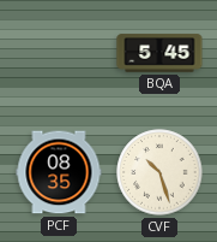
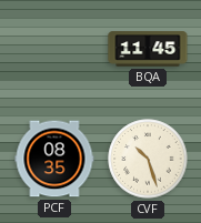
BQA: 5:45 -> 11:45 (148, 49)
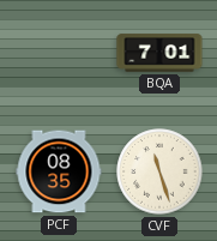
BQA: 11:45 -> 7:01 (159, 53)
CVF: 10:27 -> 11:27 (159, 171)
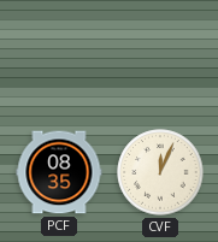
BQA: 7:01 -> none (159, 53)
CVF: 11:27 -> 12:04 (160, 172)
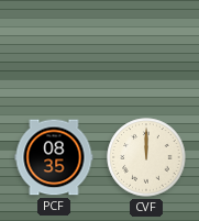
CVF: 12:04 -> 12:00 (146, 157)
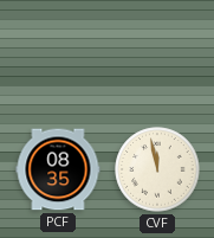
CVF: 12:00 -> 11:58 (157, 169)
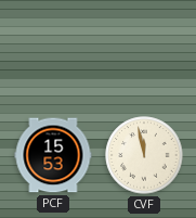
PCF: 08:35 -> 15:53 (53, 155)
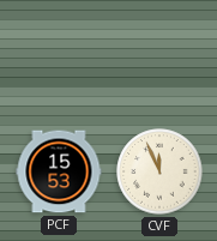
CVF: 11:58 -> 11:56 (159, 171)
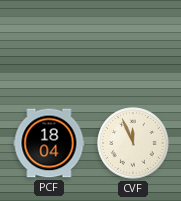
PCF: 15:53 -> 18:04 (49, 143)
